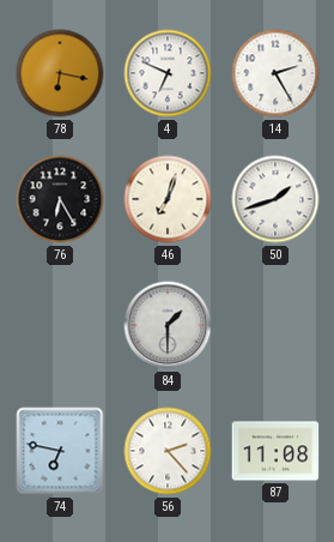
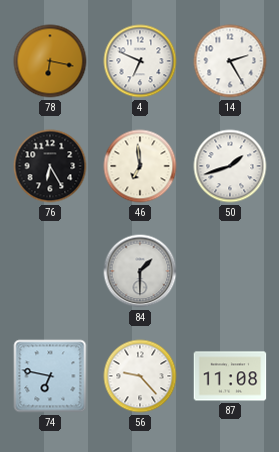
46: 7:03 -> 6:59 (140, 166)
56: 2:23 -> 9:23 (140, 376)
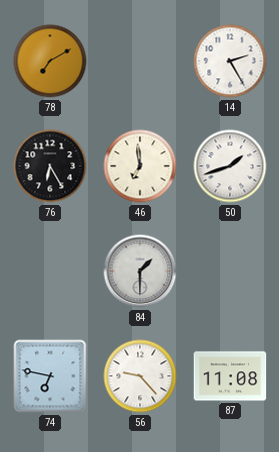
78: 6:17 -> 7:10 (50, 61)
4: 6:49 -> none (140, 61)
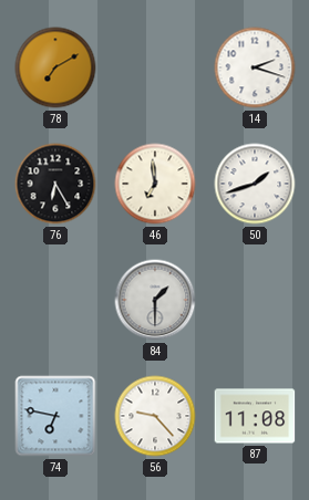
14: 2:25 -> 2:18 (255, 67)
